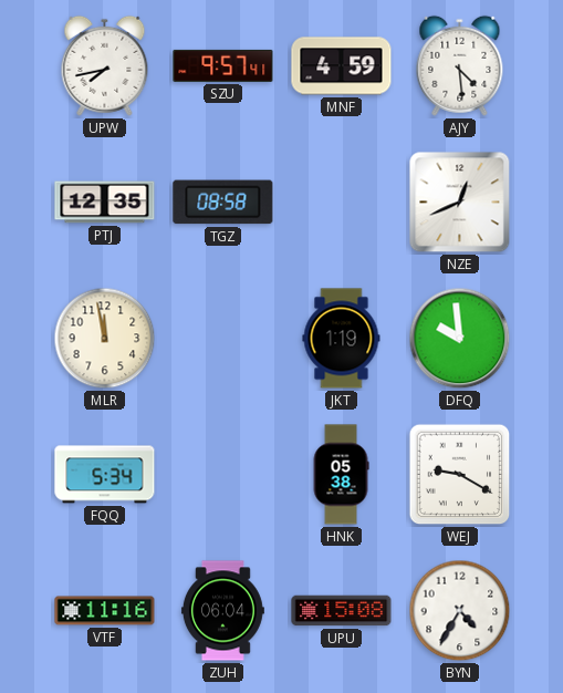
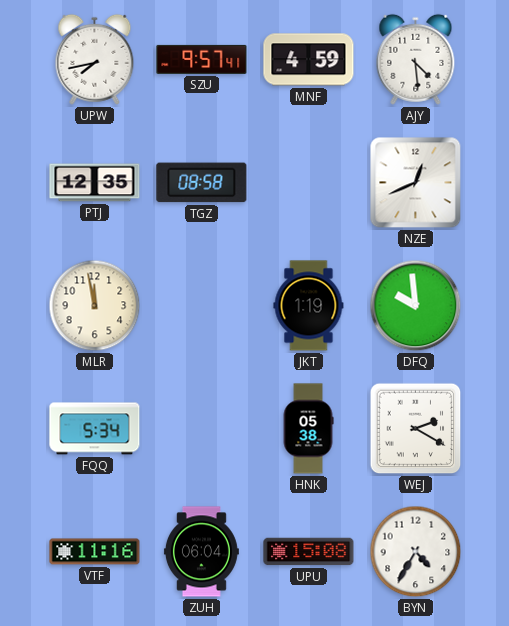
WEJ: 9:20 -> 2:20 (416, 429)
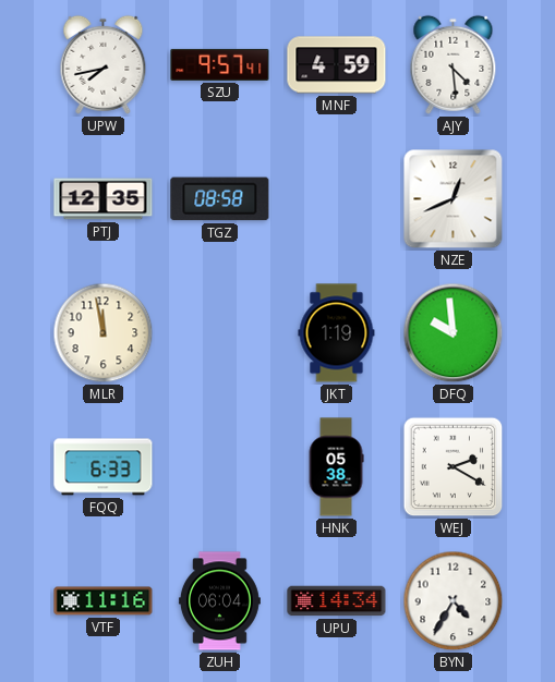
FQQ: 5:34 -> 6:33 (104, 467)
UPU: 15:08 -> 14:34 (337, 601)
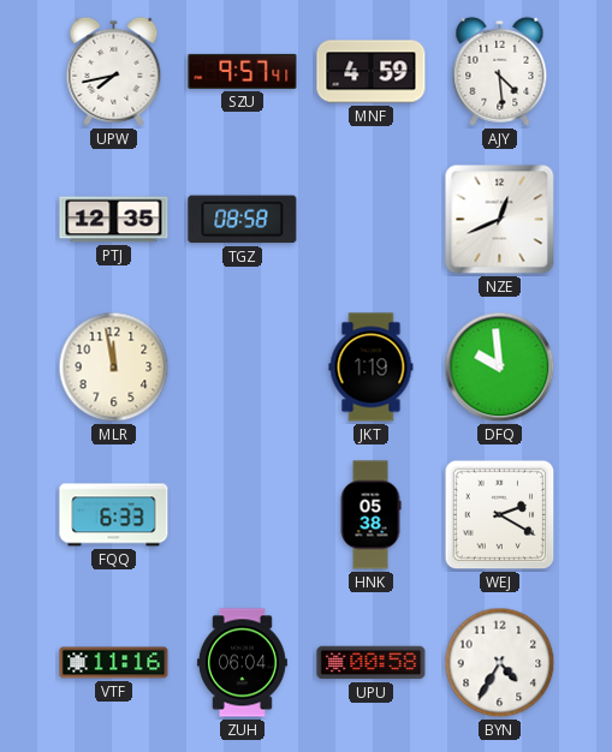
UPU: 14:34 -> 00:58 (372, 663)
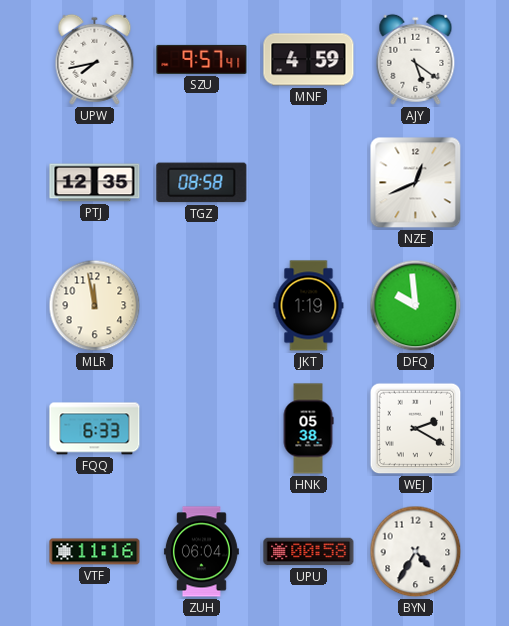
AJY: 4:29 -> 5:21 (416, 59)
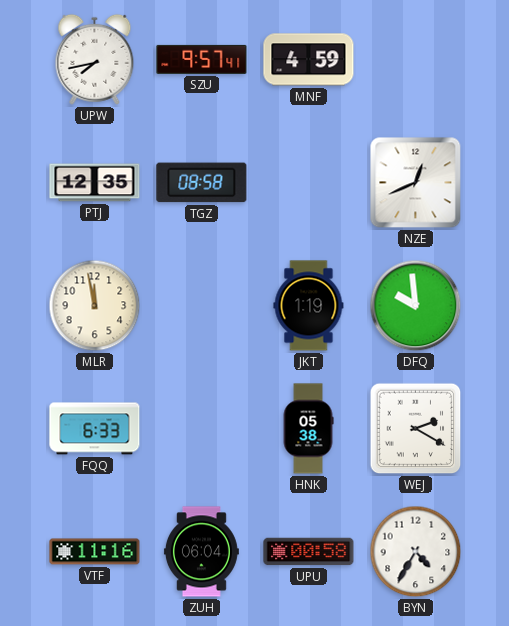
AJY: 5:21 -> none (416, 59)
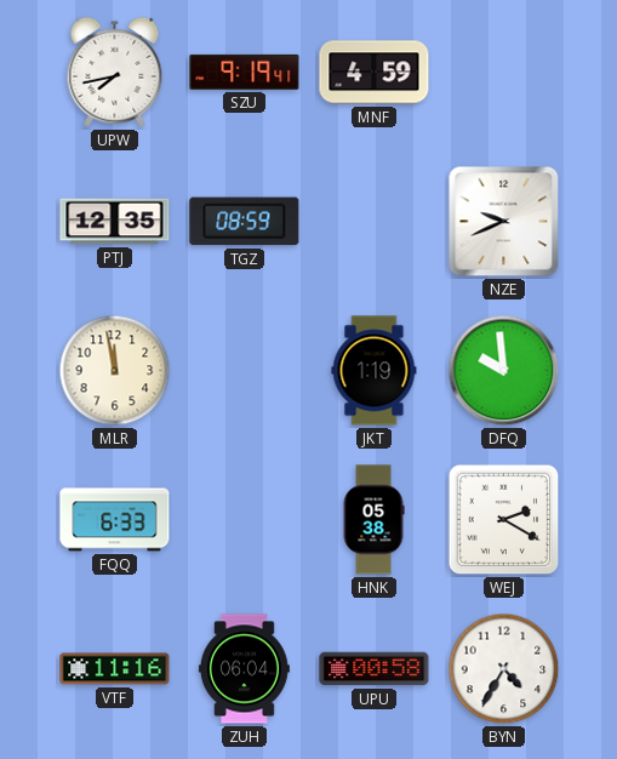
SZU: 9:57 -> 9:19 (245, 72)
TGZ: 08:58 -> 08:59 (245, 222)
NZE: 12:41 -> 9:41 (504, 222)
